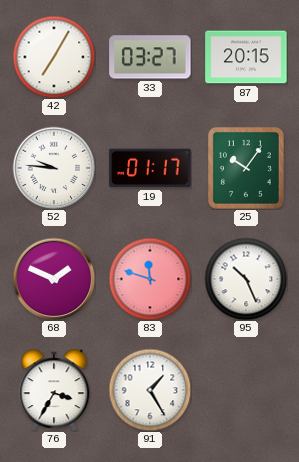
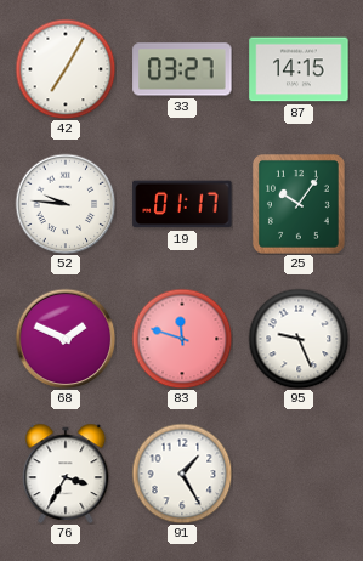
87: 20:15 -> 14:15 (299, 69)
95: 10:26 -> 9:26 (299, 339)
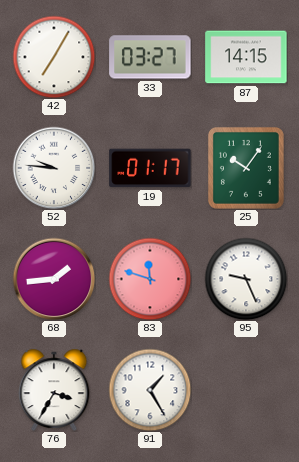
68: 1:49 -> 1:44 (54, 279)
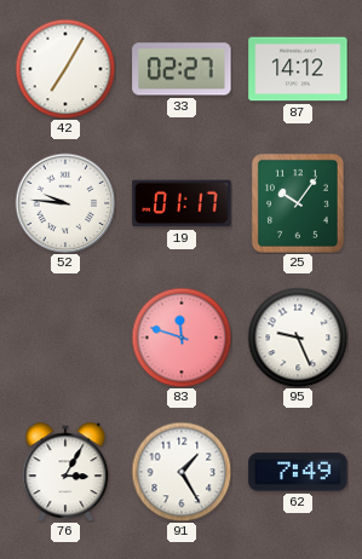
33: 03:27 -> 02:27 (182, 69)
87: 14:15 -> 14:12 (298, 69)
68: 1:44 -> none (54, 279)
76: 3:35 -> 3:05 (65, 472)
62: none -> 7:49 (298, 472)
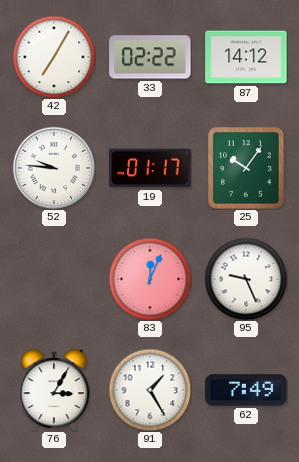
33: 02:27 -> 02:22 (150, 57)
83: 11:48 -> 12:04 (150, 279)
